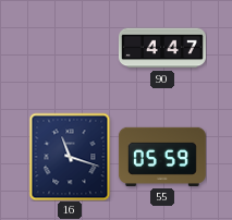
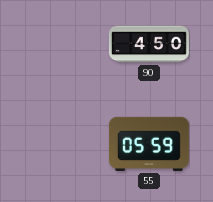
90: 4:47 -> 4:50 (149, 44)
16: 11:18 -> none (70, 157)
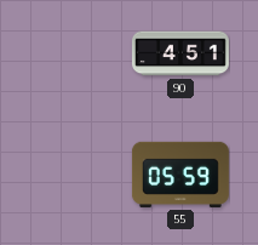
90: 4:50 -> 4:51 (180, 53)
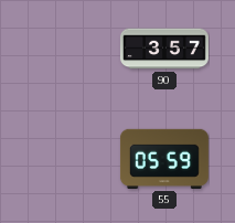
90: 4:51 -> 3:57 (164, 49)
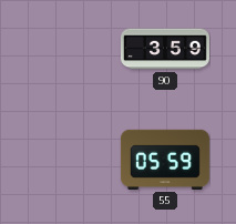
90: 3:57 -> 3:59 (165, 49)
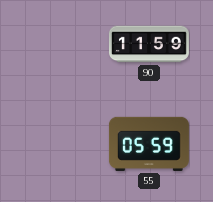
90: 3:59 -> 11:59 (149, 44)
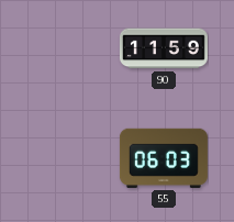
55: 05:59 -> 06:03 (164, 158)
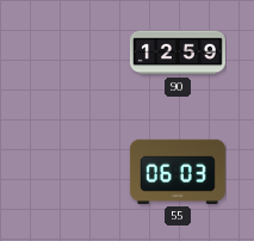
90: 11:59 -> 12:59 (178, 52)
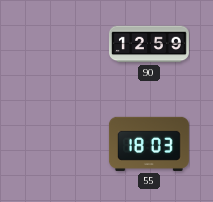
55: 06:03 -> 18:03 (149, 144)
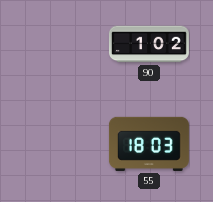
90: 12:59 -> 1:02 (149, 44)
